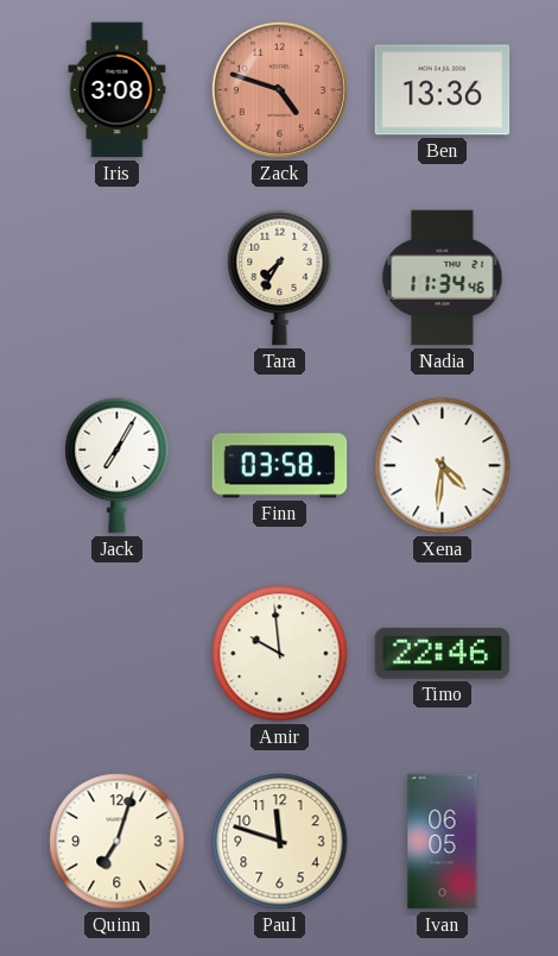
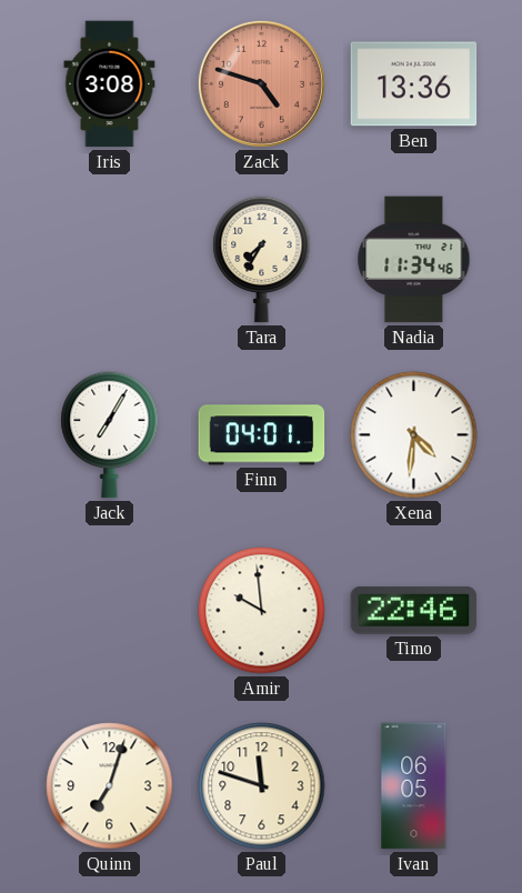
Finn: 03:58 -> 04:01 (262, 435)
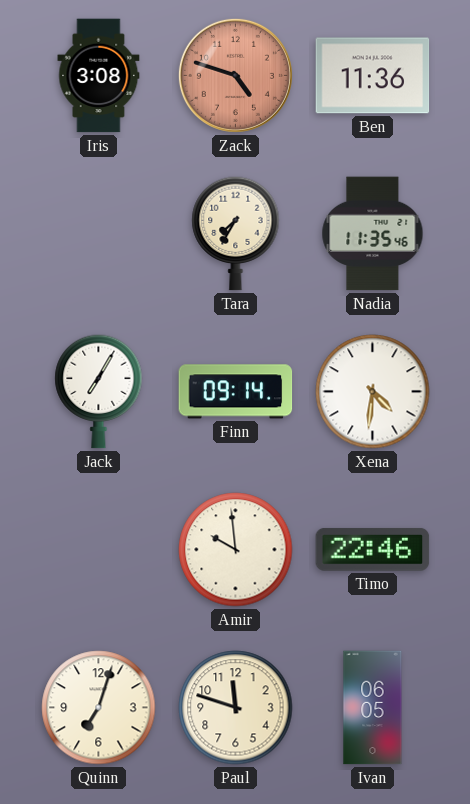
Ben: 13:36 -> 11:36 (373, 76)
Nadia: 11:34 -> 11:35 (373, 234)
Finn: 04:01 -> 09:14 (236, 392)
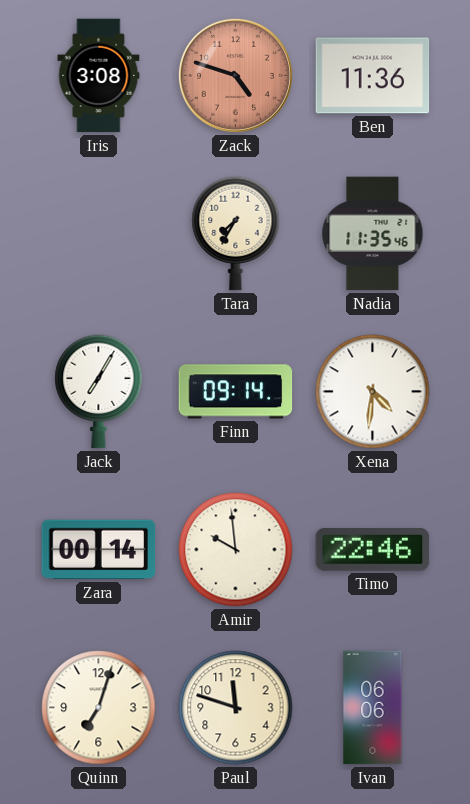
Zara: none -> 00:14 (99, 550)
Ivan: 06:05 -> 06:06 (373, 708)
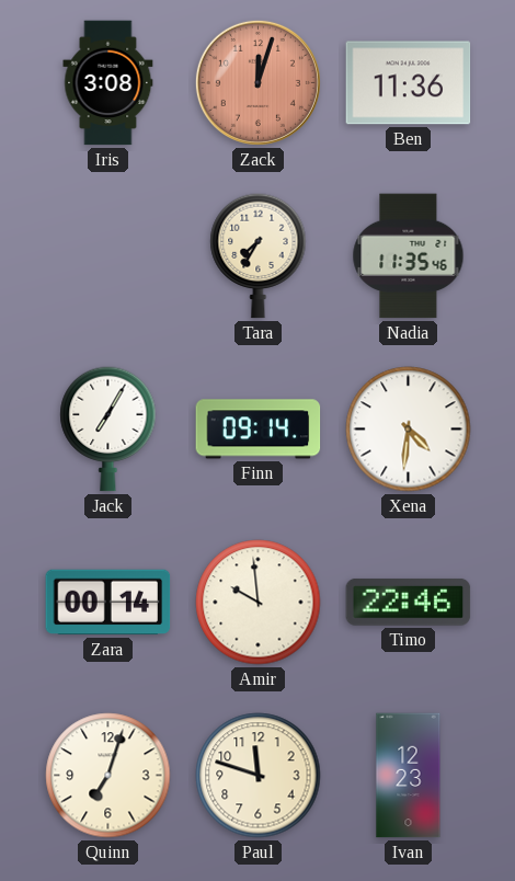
Zack: 4:48 -> 12:03 (257, 82)
Ivan: 06:06 -> 12:23 (409, 776)
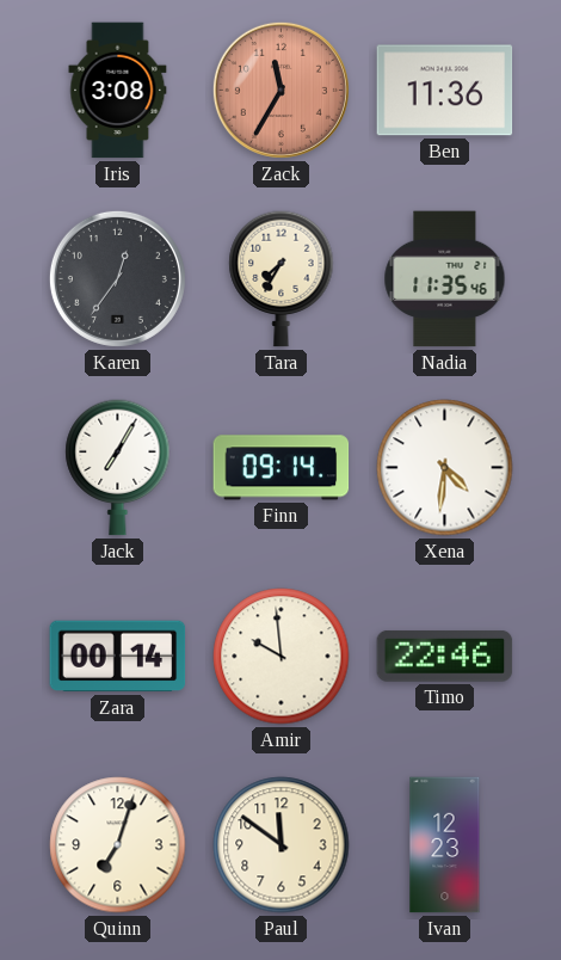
Zack: 12:03 -> 11:35 (280, 90)
Karen: none -> 12:36 (117, 278)
Paul: 11:48 -> 11:51 (282, 845)
